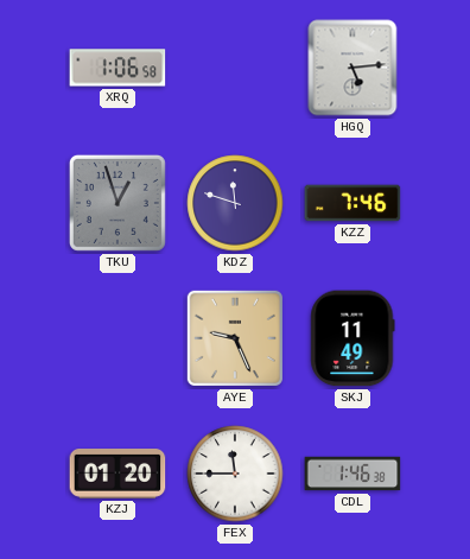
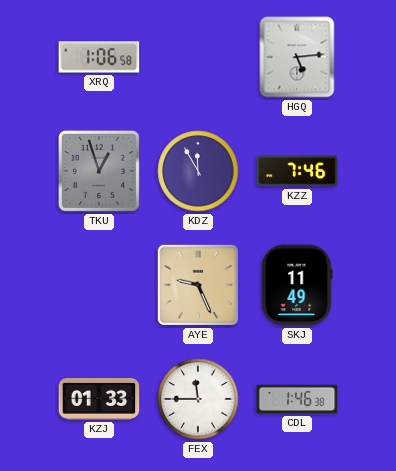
KDZ: 11:48 -> 11:55 (198, 171)
KZJ: 01:20 -> 01:33 (99, 400)
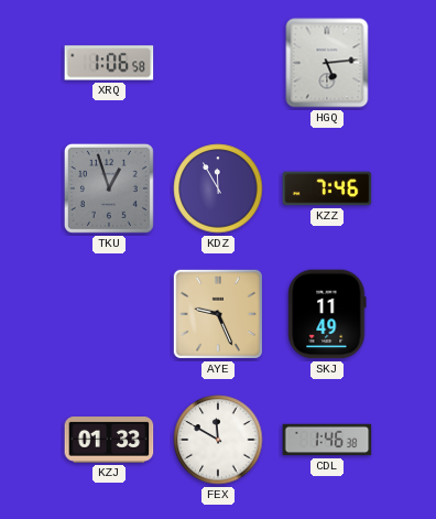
FEX: 11:45 -> 11:50 (218, 440)
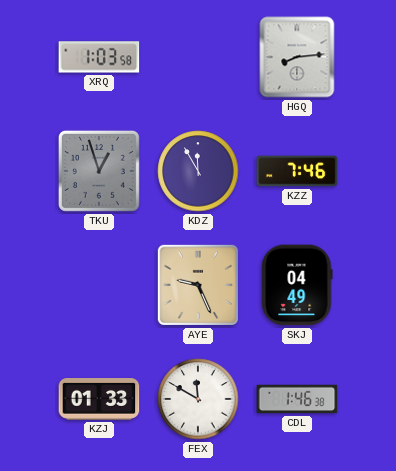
XRQ: 1:06 -> 1:03 (99, 57)
HGQ: 5:14 -> 8:14 (297, 57)
SKJ: 11:49 -> 04:49 (297, 285)
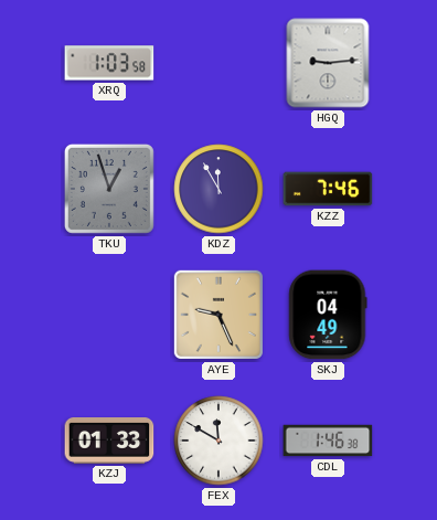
HGQ: 8:14 -> 9:14 (328, 63)
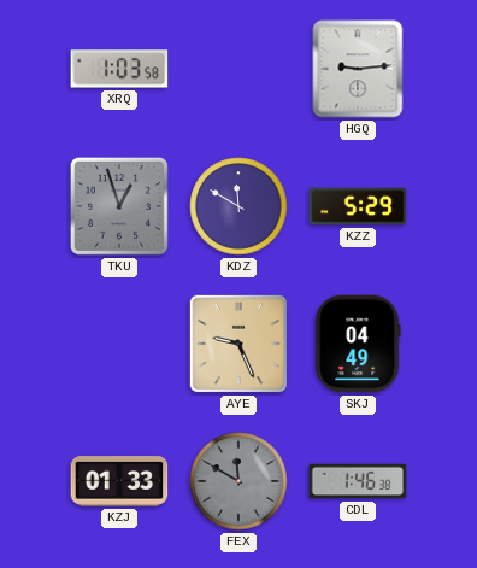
KDZ: 11:55 -> 11:50 (238, 206)
KZZ: 7:46 -> 5:29 (358, 206)
FEX dial: white -> grey (238, 481)
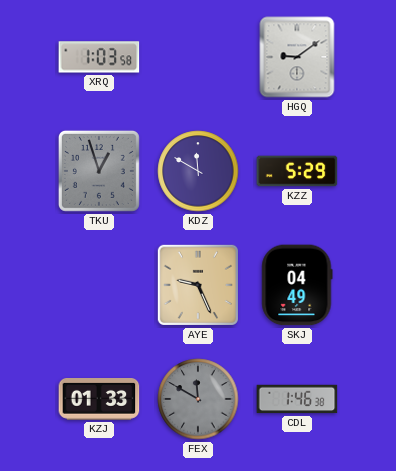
HGQ: 9:14 -> 9:09 (297, 57)
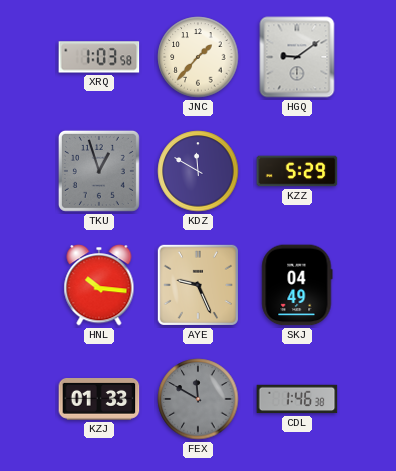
JNC: none -> 1:37 (198, 57)
HNL: none -> 10:16 (99, 285)
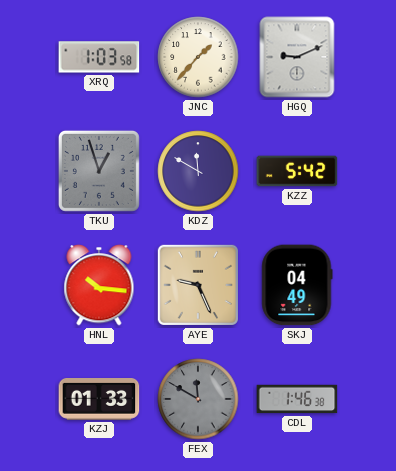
HGQ: 9:09 -> 9:11 (297, 57)
KZZ: 5:29 -> 5:42 (297, 171)
